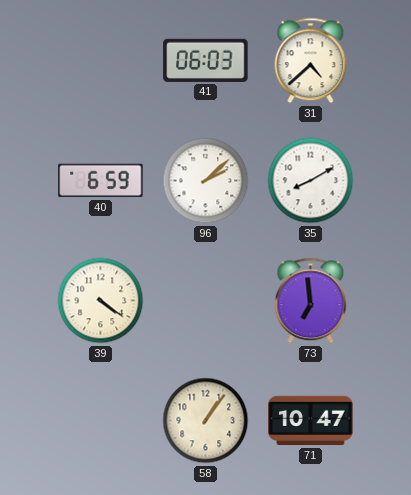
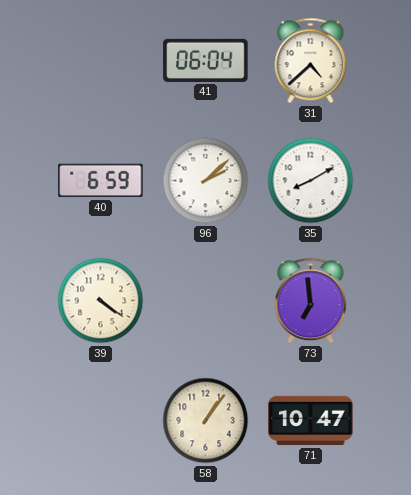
41: 06:03 -> 06:04 (206, 60)
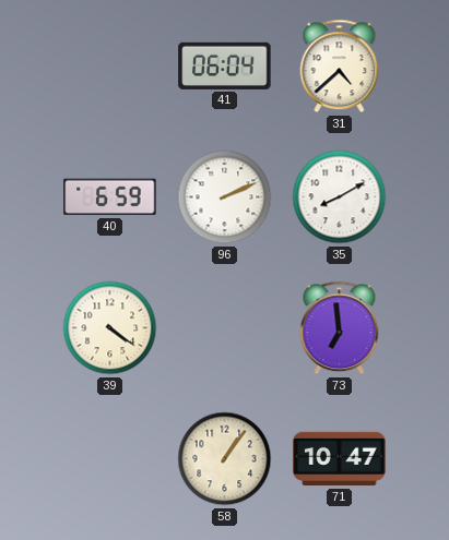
96: 2:08 -> 2:11 (225, 197)
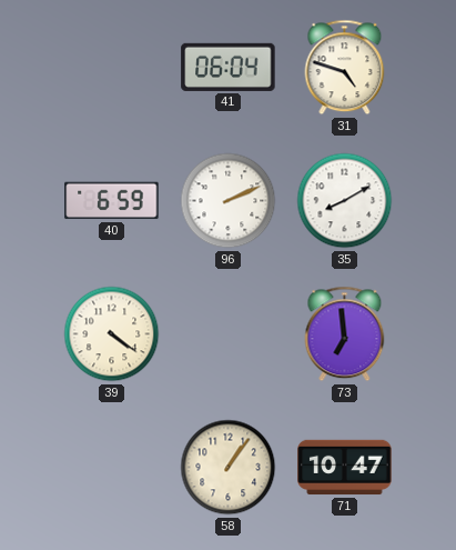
31: 4:38 -> 4:48 (345, 68)
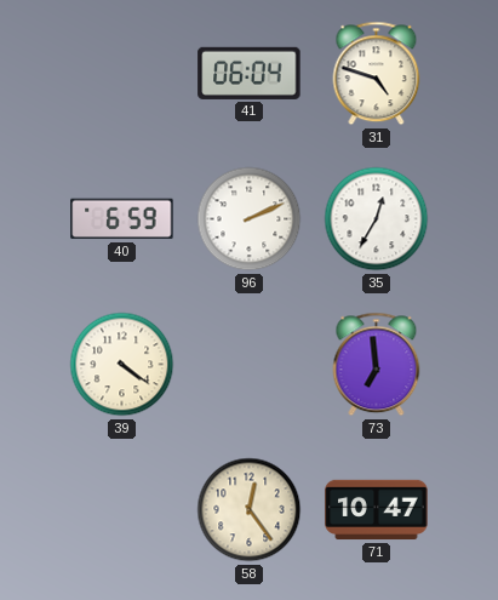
35: 8:10 -> 12:35 (377, 219)
58: 1:06 -> 12:24 (250, 510)
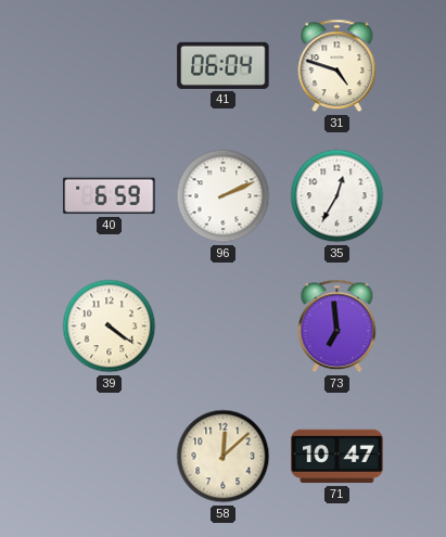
58: 12:24 -> 12:08 (224, 457)
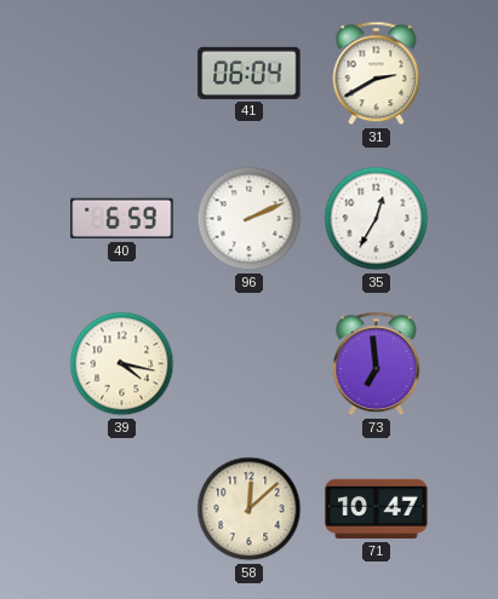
31: 4:48 -> 2:40 (377, 74)
39: 4:21 -> 4:17 (122, 364)
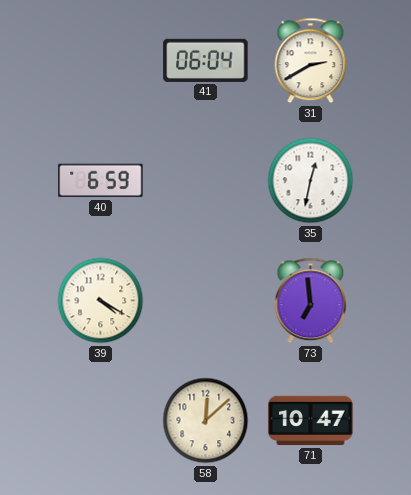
96: 2:11 -> none (250, 219)
35: 12:35 -> 12:32 (311, 181)
39: 4:17 -> 4:20 (101, 301)
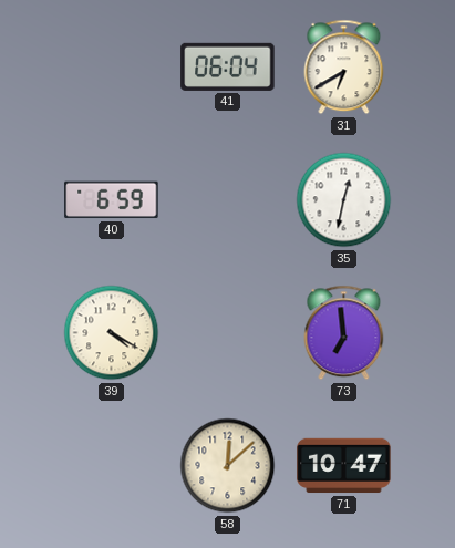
31: 2:40 -> 6:40 (344, 68)
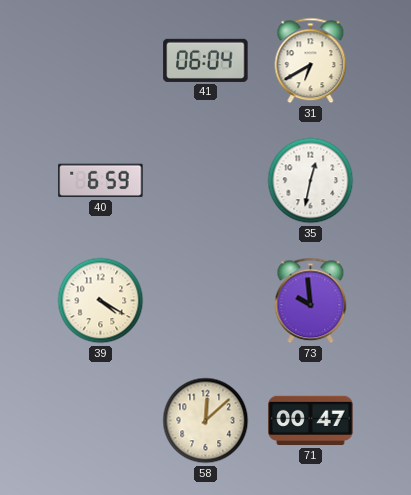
73: 6:59 -> 9:59 (311, 301)
71: 10:47 -> 00:47 (311, 421)
